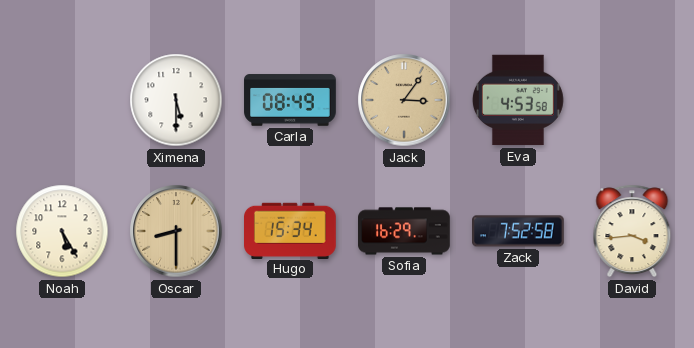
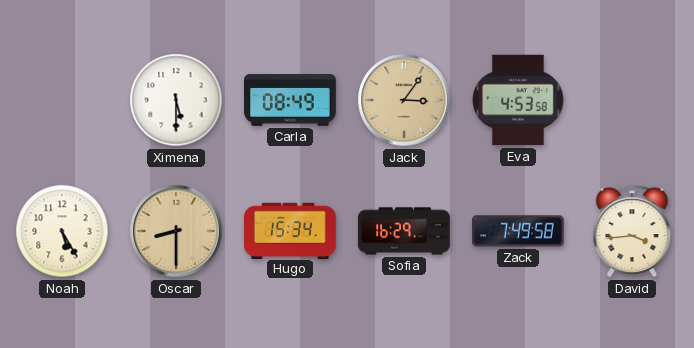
Zack: 7:52 -> 7:49 (519, 231)
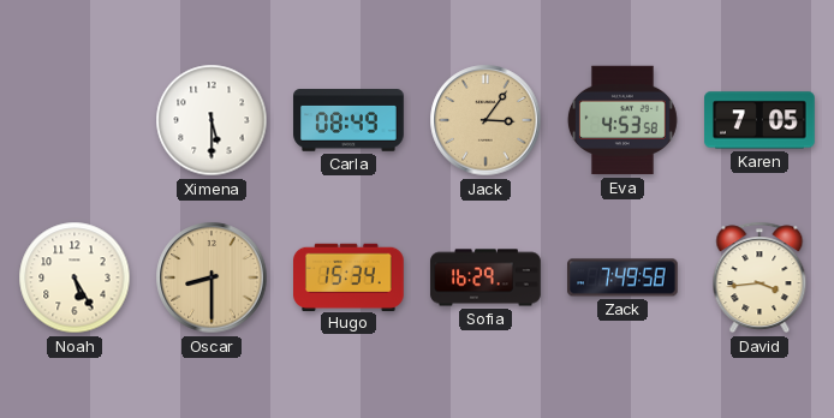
Karen: none -> 7:05 (759, 120)
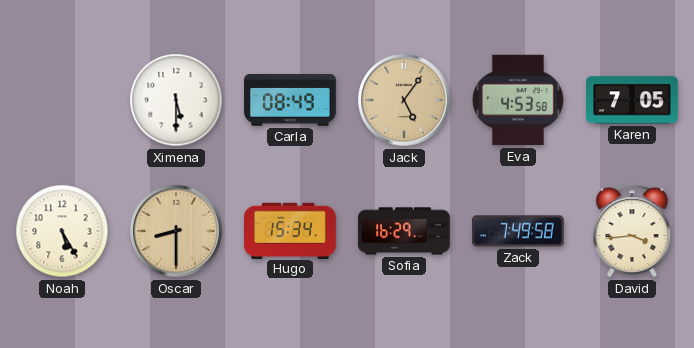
Jack: 3:06 -> 5:06 (404, 100)
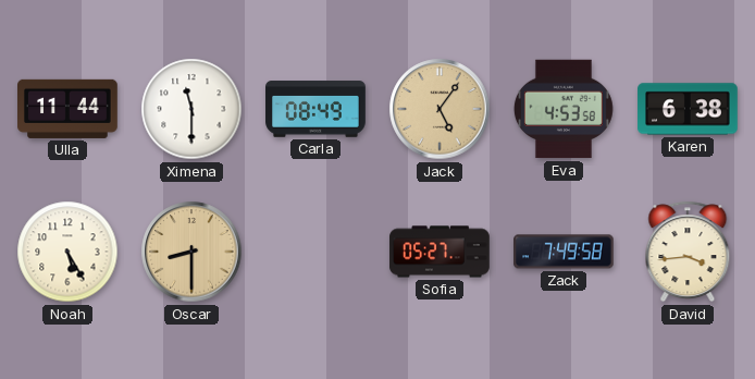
Ulla: none -> 11:44 (69, 109)
Ximena: 5:30 -> 11:30 (191, 109)
Karen: 7:05 -> 6:38 (688, 109)
Hugo: 15:34 -> none (291, 230)
Sofia: 16:29 -> 05:27 (440, 252)
